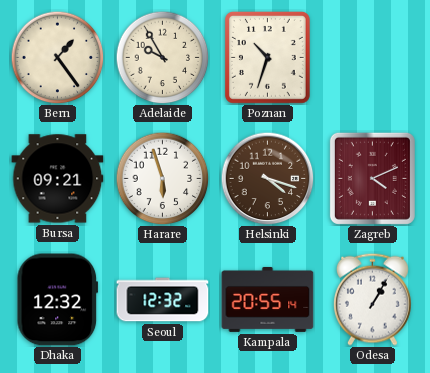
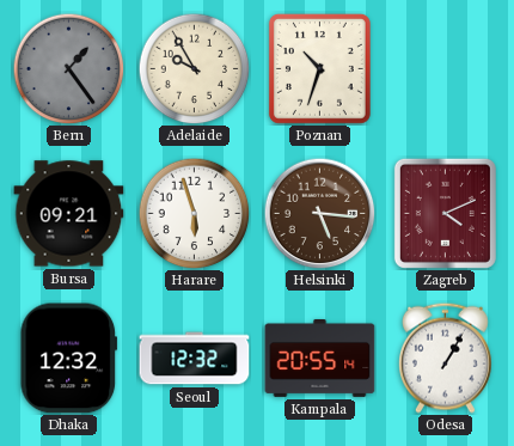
Bern dial: cream -> grey (68, 68)
Helsinki: 4:18 -> 5:16 (319, 213)
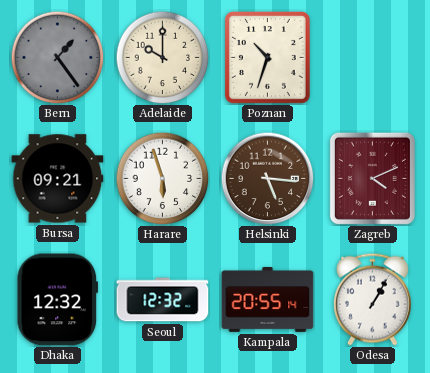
Adelaide: 9:55 -> 10:00 (162, 57)
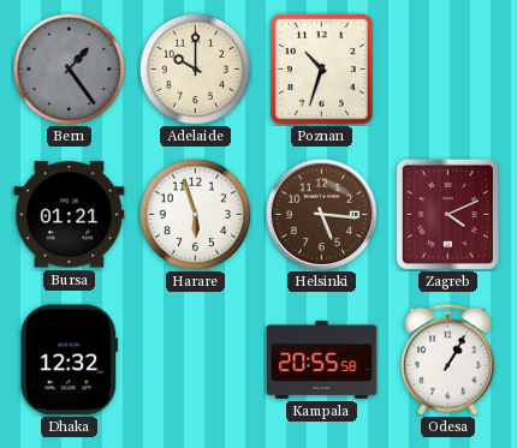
Bursa: 09:21 -> 01:21 (70, 215)
Seoul: 12:32 -> none (163, 300)
Kampala: 20:55:14 -> 20:55:58 (322, 359)
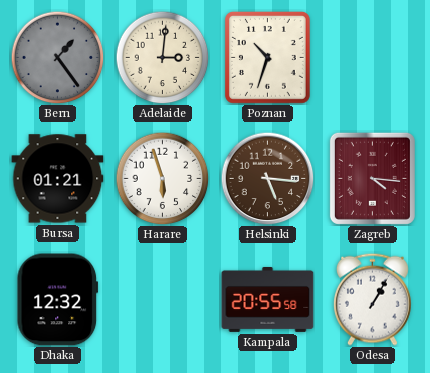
Adelaide: 10:00 -> 3:01 (162, 57)
Zagreb: 4:11 -> 4:16 (372, 178)
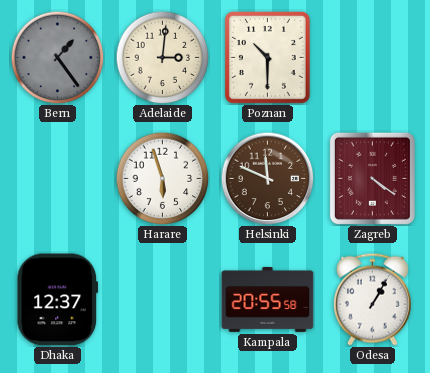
Poznan: 10:33 -> 10:30 (267, 57)
Bursa: 01:21 -> none (58, 179)
Helsinki: 5:16 -> 11:49 (267, 178)
Zagreb: 4:16 -> 4:21 (372, 178)
Dhaka: 12:32 -> 12:37 (58, 300)
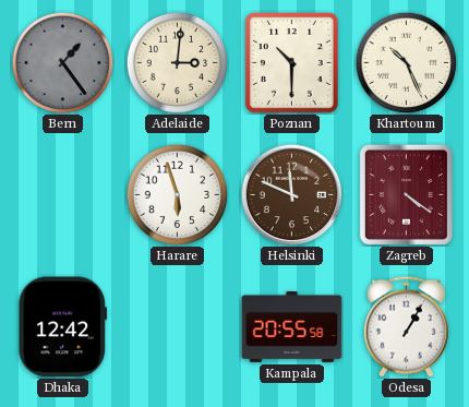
Khartoum: none -> 10:26 (406, 62)
Dhaka: 12:37 -> 12:42 (63, 327)
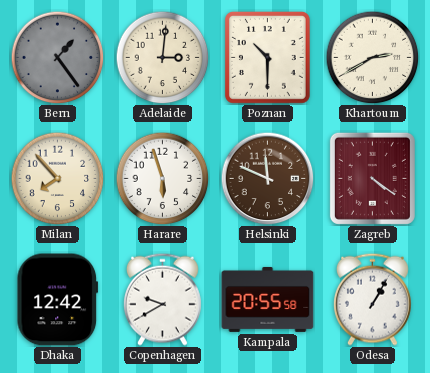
Khartoum: 10:26 -> 2:40 (372, 57)
Milan: none -> 7:53 (57, 178)
Copenhagen: none -> 9:40 (162, 299)
